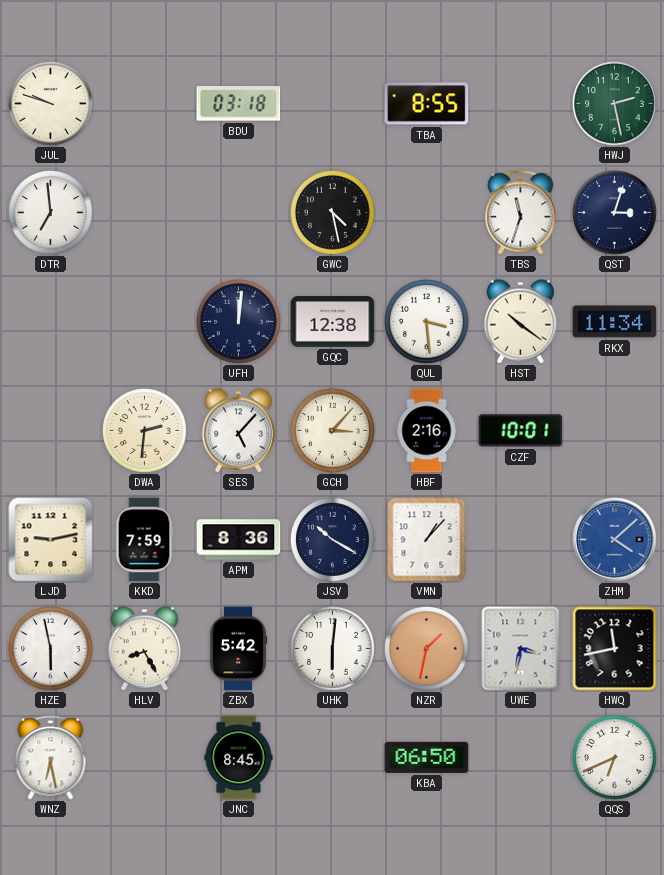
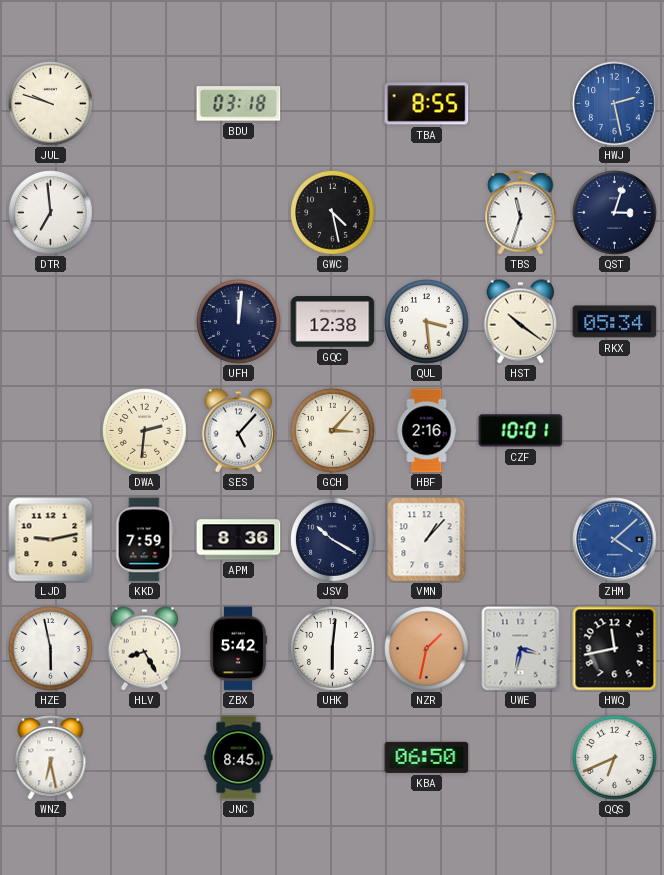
HWJ dial: green -> blue (615, 104)
RKX: 11:34 -> 05:34 (615, 322)
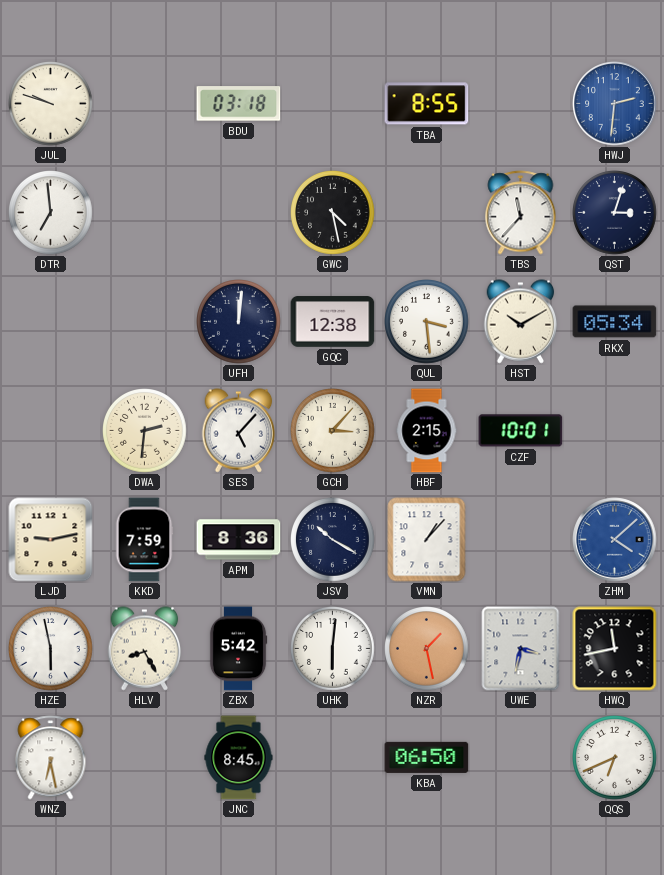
HWJ: 2:28 -> 2:31 (615, 104)
TBS: 11:33 -> 11:37 (521, 213)
HST: 10:21 -> 10:10 (521, 322)
HBF: 2:16 -> 2:15 (427, 431)
NZR: 1:32 -> 1:28 (427, 649)
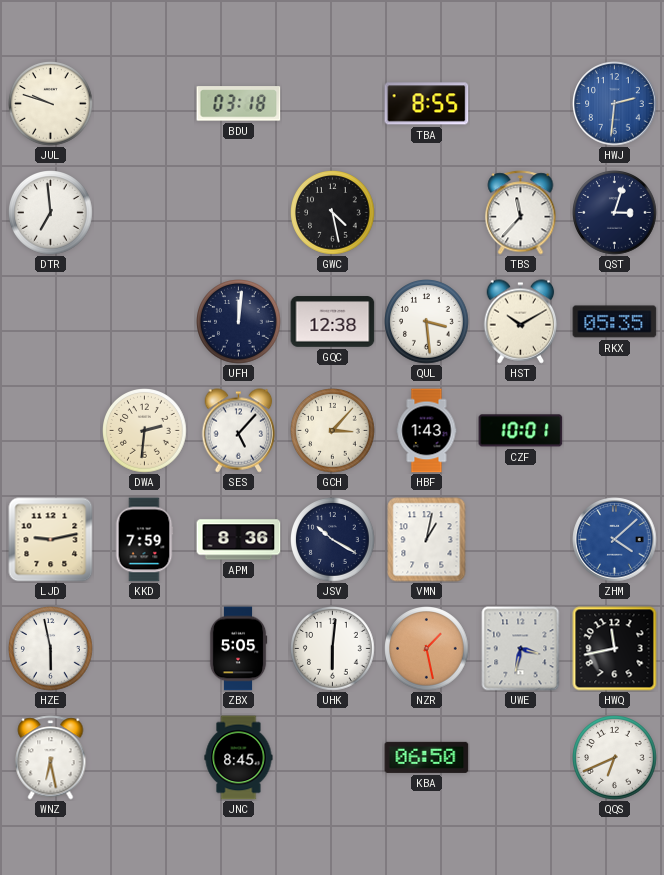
RKX: 05:34 -> 05:35 (615, 322)
HBF: 2:15 -> 1:43 (427, 431)
VMN: 1:07 -> 1:02 (427, 540)
HLV: 8:25 -> none (145, 649)
ZBX: 5:42 -> 5:05 (238, 649)
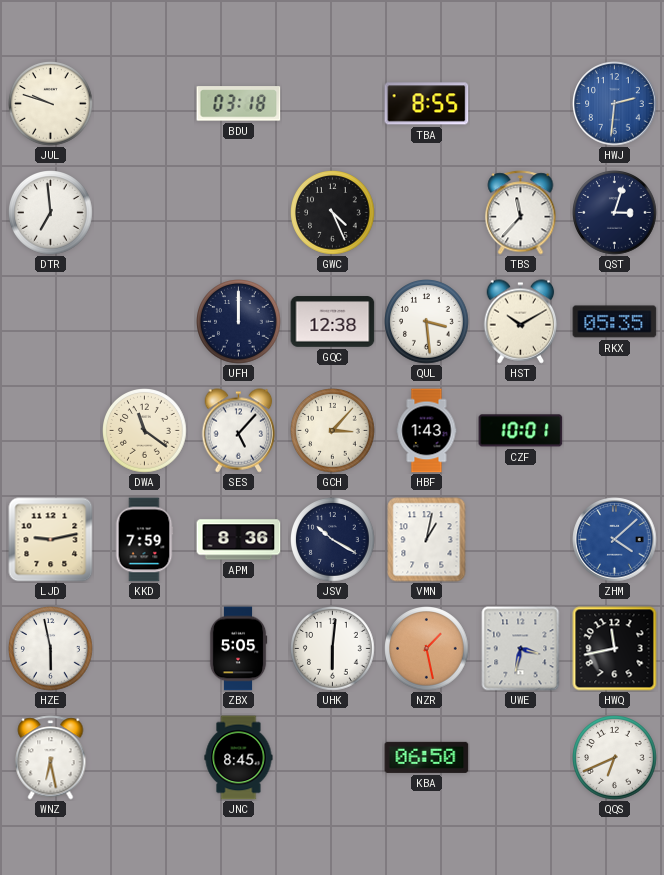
GWC: 4:28 -> 4:26 (333, 213)
UFH: 12:01 -> 12:00 (239, 322)
DWA: 2:31 -> 11:21 (145, 431)
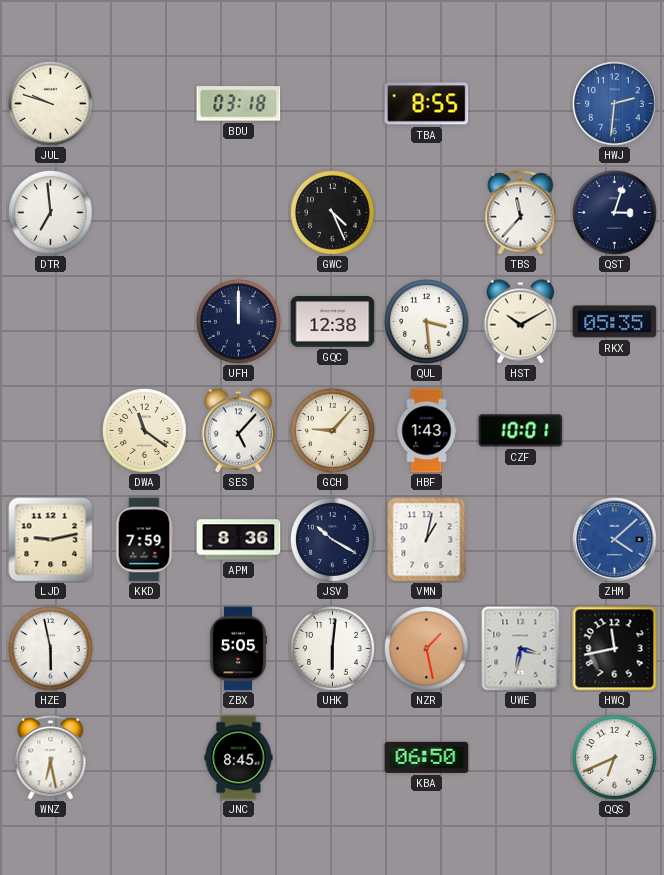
GCH: 3:07 -> 9:07 (333, 431)
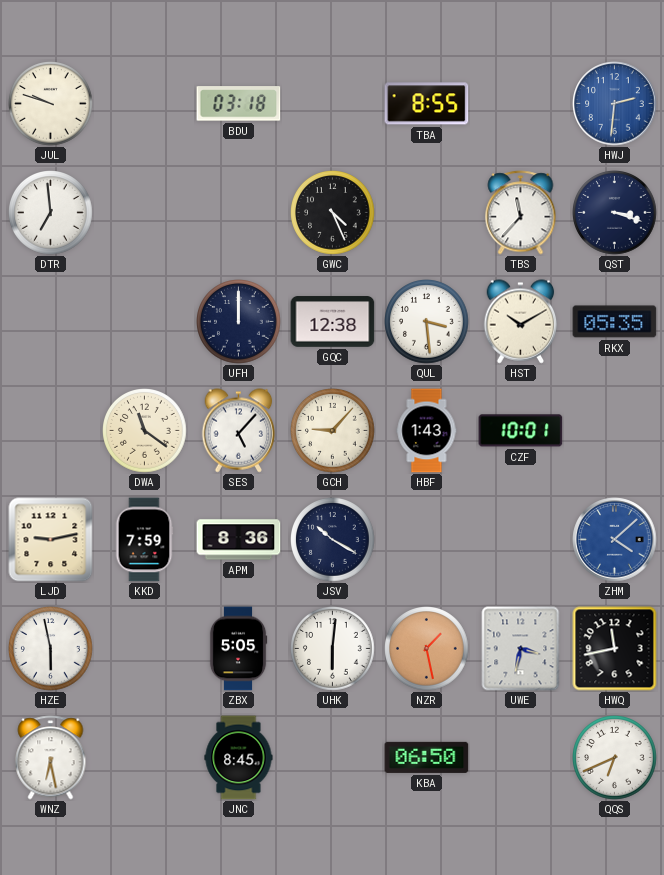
QST: 3:03 -> 3:18 (615, 213)
VMN: 1:02 -> none (427, 540)
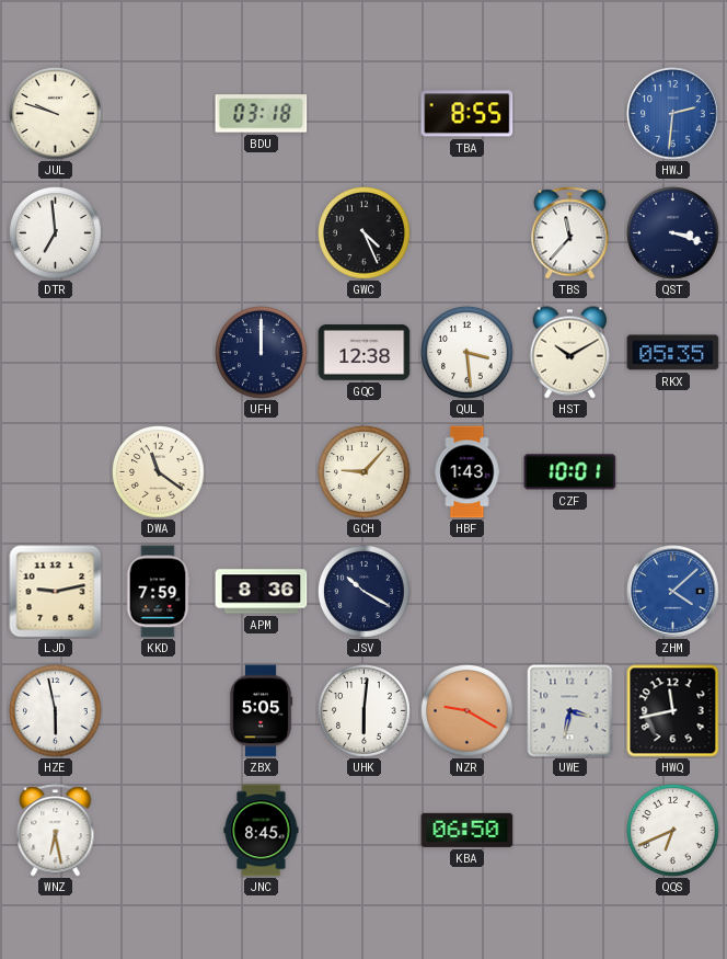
SES: 5:07 -> none (239, 431)
NZR: 1:28 -> 9:20 (468, 711)
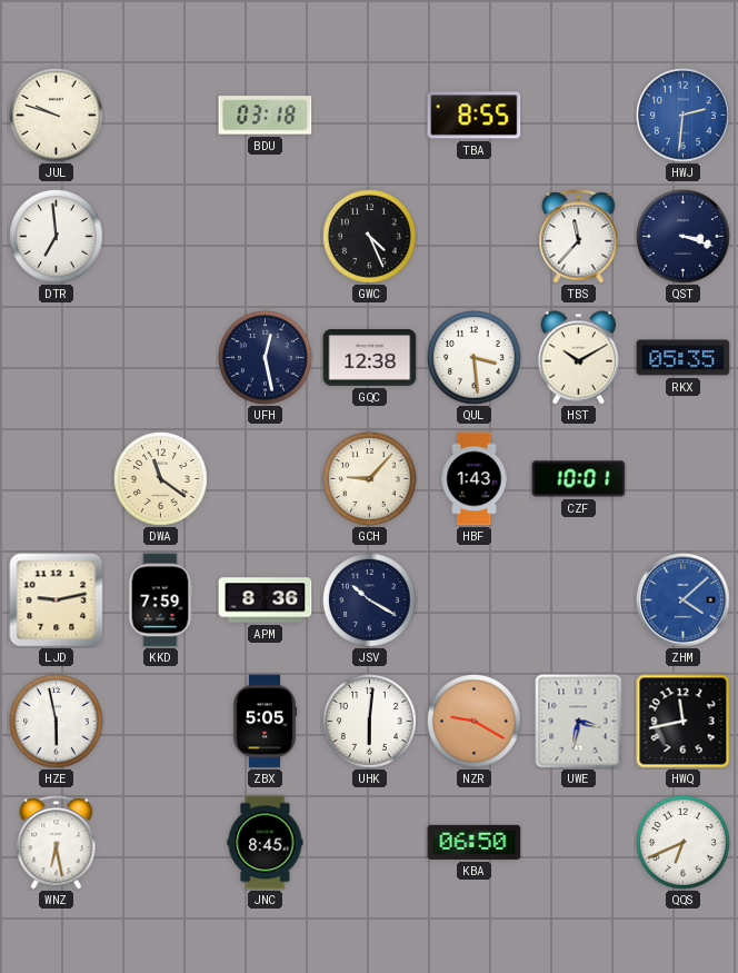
UFH: 12:00 -> 12:28 (266, 358)
